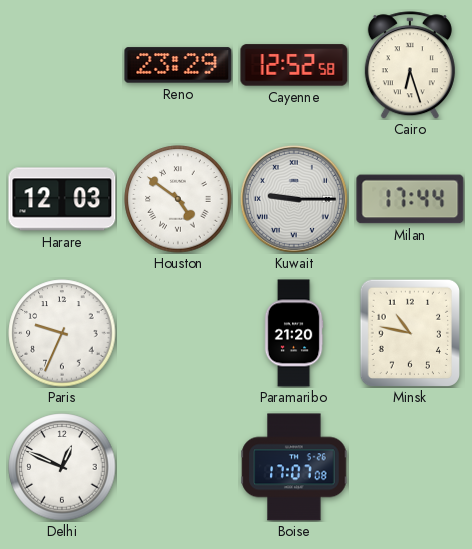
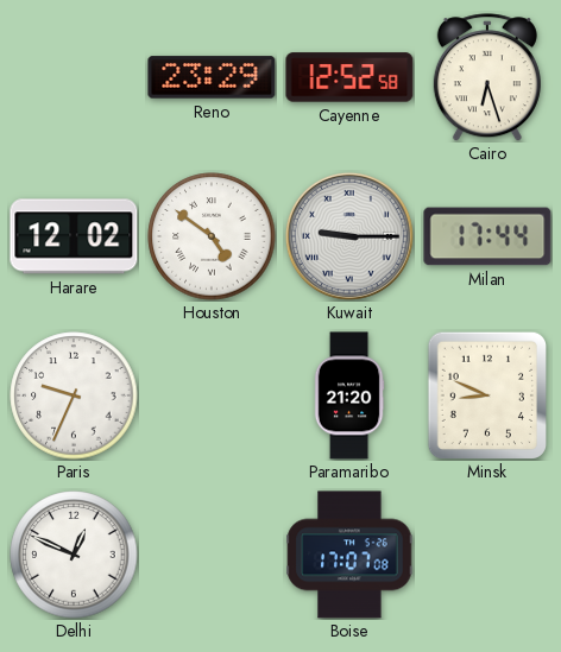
Harare: 12:03 -> 12:02 (74, 236)
Minsk: 10:47 -> 8:49 (486, 394)
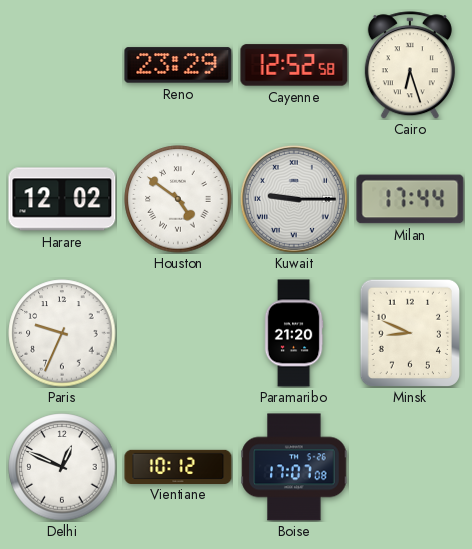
Vientiane: none -> 10:12 (178, 466)
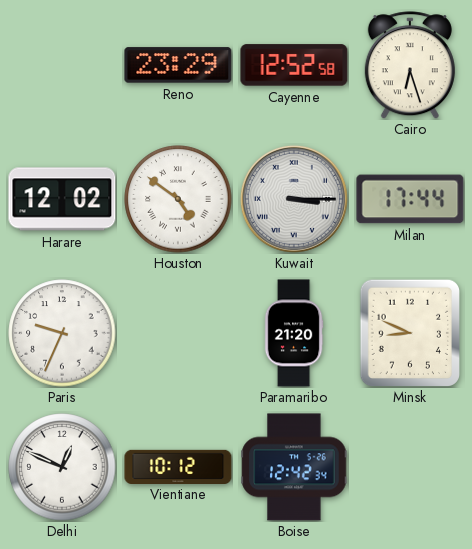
Kuwait: 9:15 -> 3:15 (294, 199)
Boise: 17:07 -> 12:42 (294, 467)
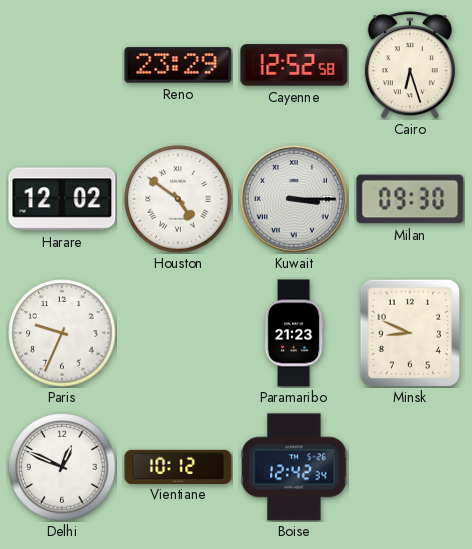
Milan: 17:44 -> 09:30 (410, 199)
Paramaribo: 21:20 -> 21:23 (294, 333)
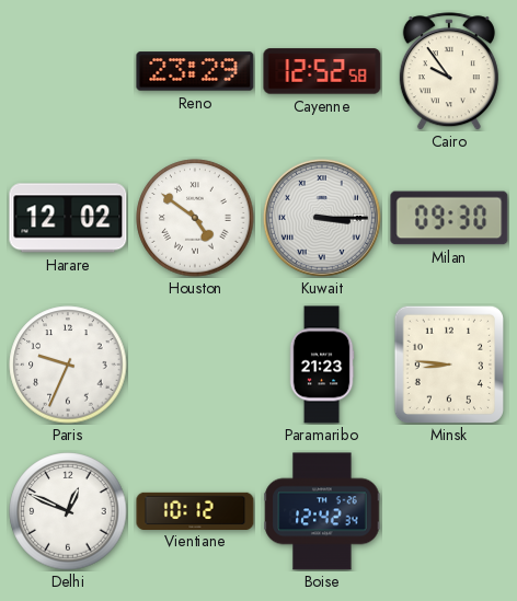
Cairo: 6:27 -> 9:54 (449, 71)
Minsk: 8:49 -> 8:46 (448, 363)
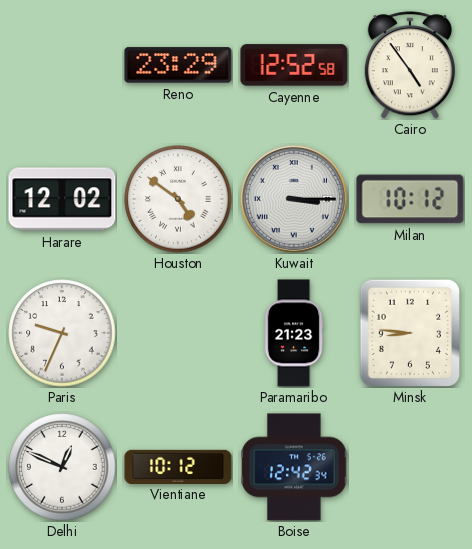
Cairo: 9:54 -> 4:54 (410, 65)
Milan: 09:30 -> 10:12 (410, 199)
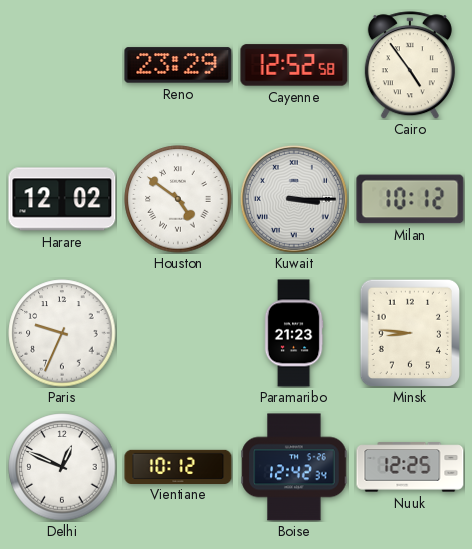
Nuuk: none -> 12:25 (410, 467)
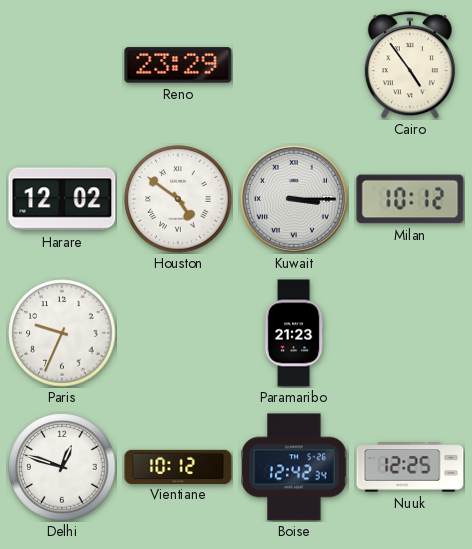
Cayenne: 12:52 -> none (294, 65)
Minsk: 8:46 -> none (409, 332)
Delhi: 12:49 -> 12:48 (62, 467)
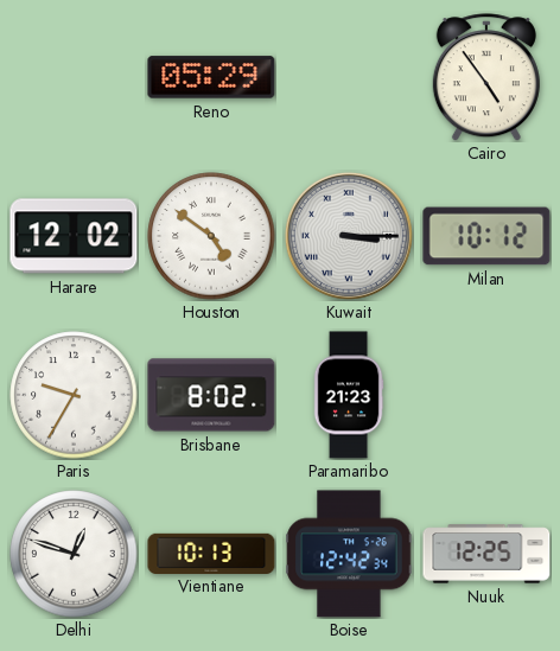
Reno: 23:29 -> 05:29 (211, 77)
Paris: 9:34 -> 9:35 (74, 395)
Brisbane: none -> 8:02 (211, 395)
Vientiane: 10:12 -> 10:13 (211, 553)
